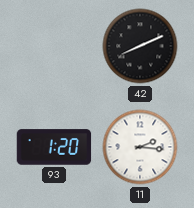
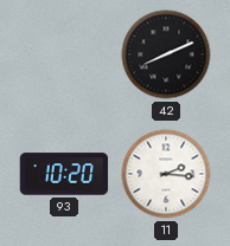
93: 1:20 -> 10:20 (64, 174)
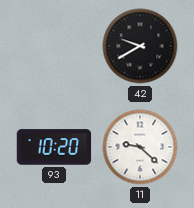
42: 8:11 -> 9:40 (140, 46)
11: 2:16 -> 9:22 (140, 147)
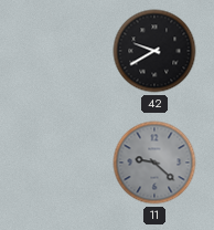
93: 10:20 -> none (54, 147)
11 dial: white -> grey (154, 163)
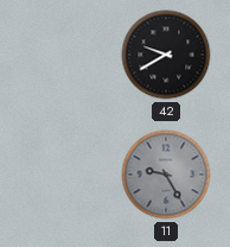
11: 9:22 -> 9:25 (166, 175)
